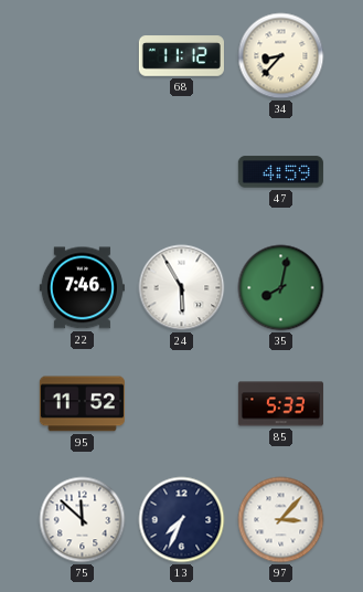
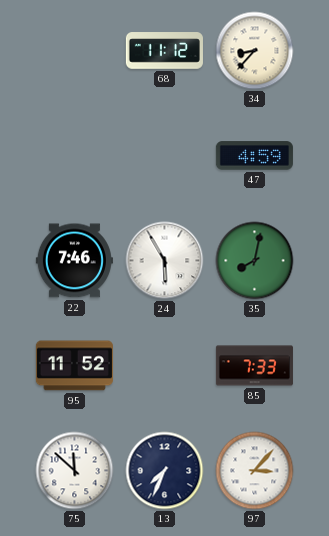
85: 5:33 -> 7:33 (254, 366)
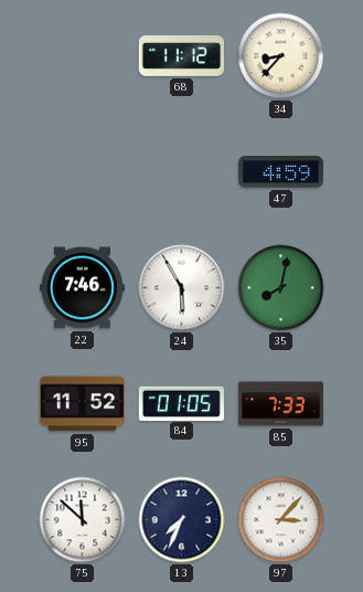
84: none -> 01:05 (181, 403)
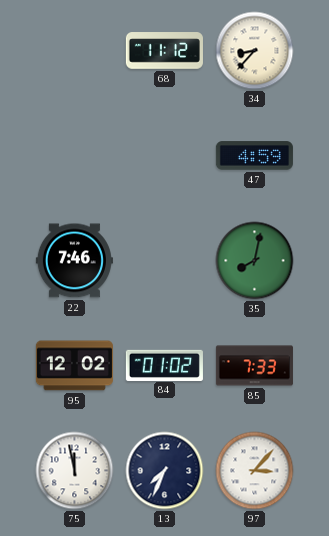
24: 5:55 -> none (182, 288)
95: 11:52 -> 12:02 (74, 366)
84: 01:05 -> 01:02 (164, 365)
75: 11:52 -> 11:58 (75, 471)
